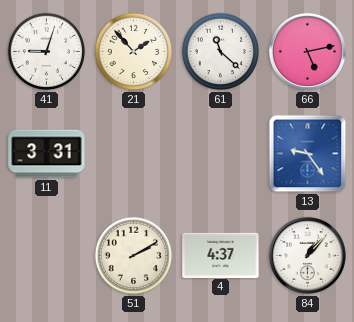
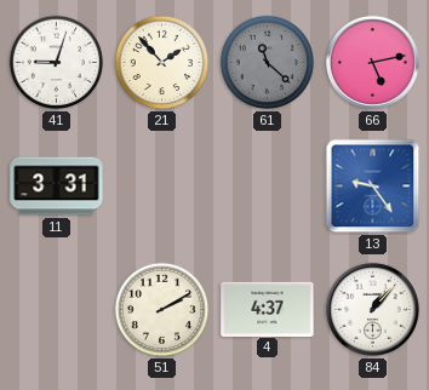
61 dial: white -> grey (268, 63)
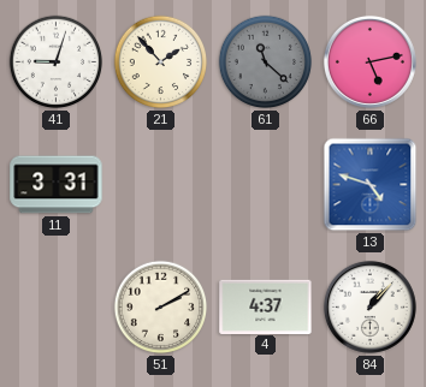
13: 9:24 -> 4:48 (371, 185)
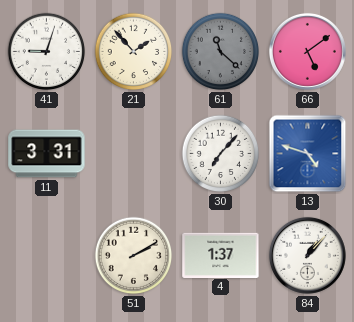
66: 5:13 -> 5:09 (307, 51)
30: none -> 7:07 (221, 154)
4: 4:37 -> 1:37 (221, 255)
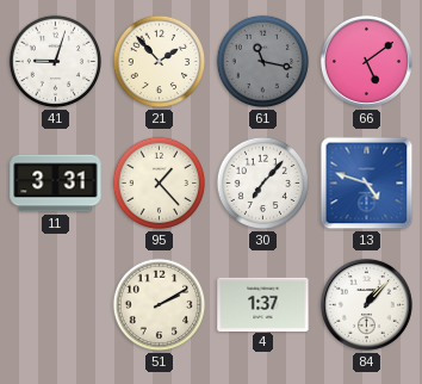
61: 11:22 -> 11:17 (263, 62)
95: none -> 1:23 (160, 184)
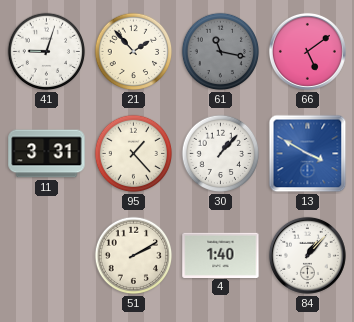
30: 7:07 -> 1:07 (221, 154)
13: 4:48 -> 3:50 (308, 154)
4: 1:37 -> 1:40 (221, 255)
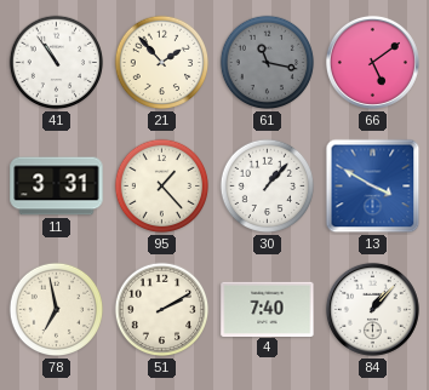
41: 9:03 -> 10:54 (57, 63)
78: none -> 6:58 (57, 310)
4: 1:40 -> 7:40 (268, 309)
